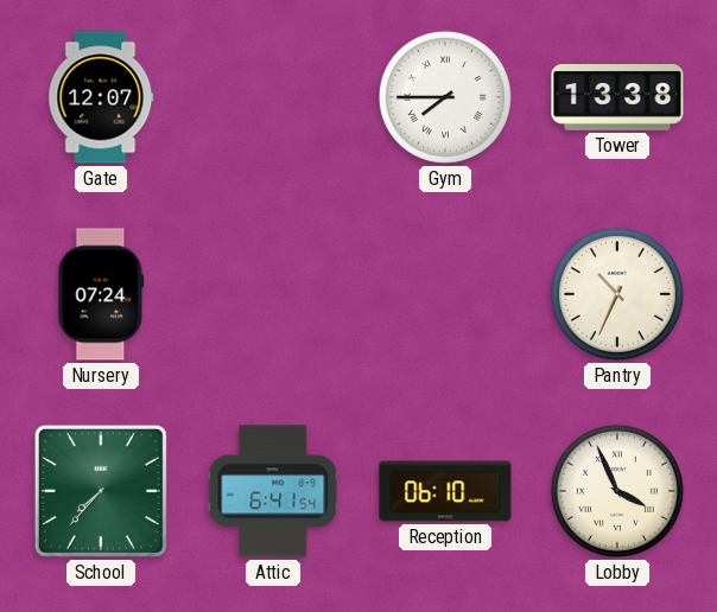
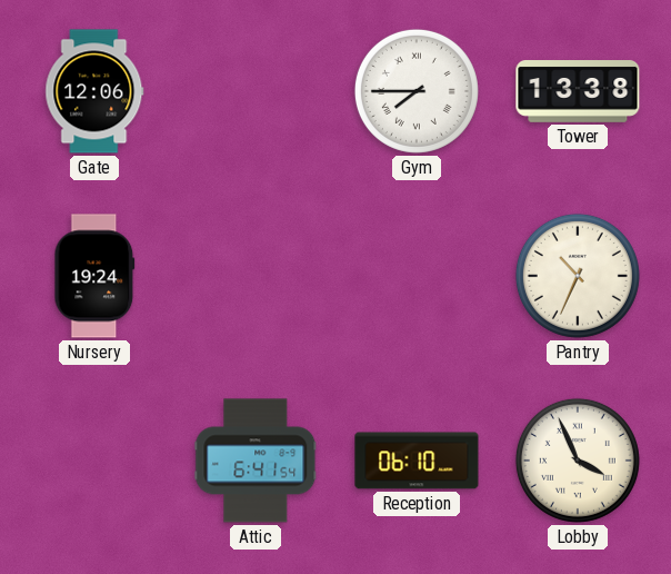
Gate: 12:07 -> 12:06 (94, 91)
Nursery: 07:24 -> 19:24 (94, 276)
School: 7:37 -> none (101, 491)
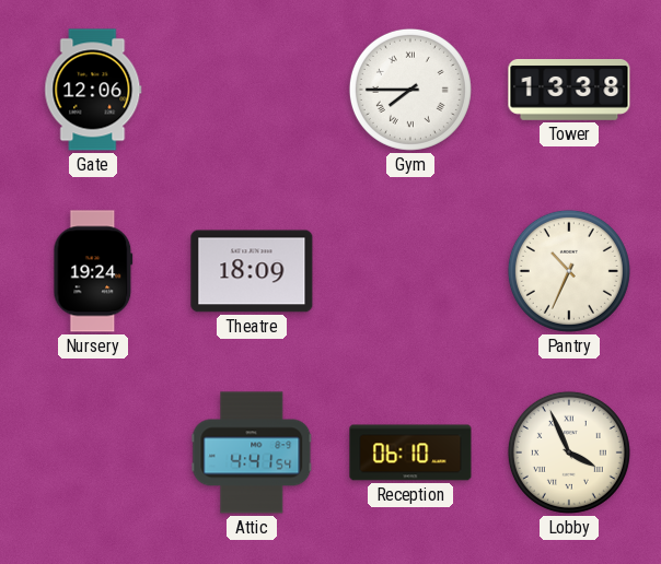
Theatre: none -> 18:09 (252, 271)
Attic: 6:41 -> 4:41 (252, 453)
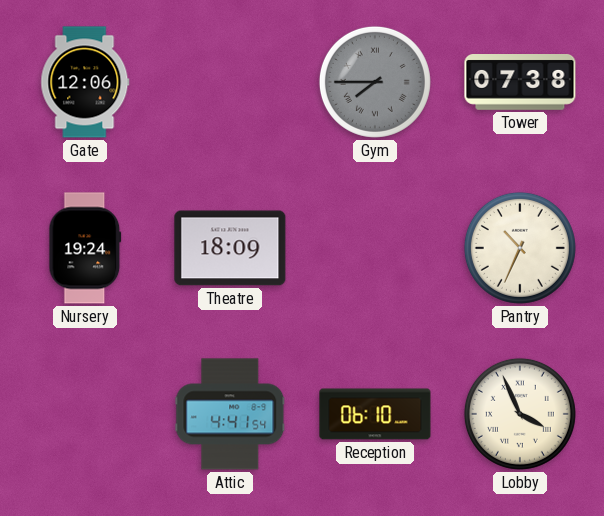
Gym dial: white -> grey (375, 82)
Tower: 13:38 -> 07:38 (520, 83)
